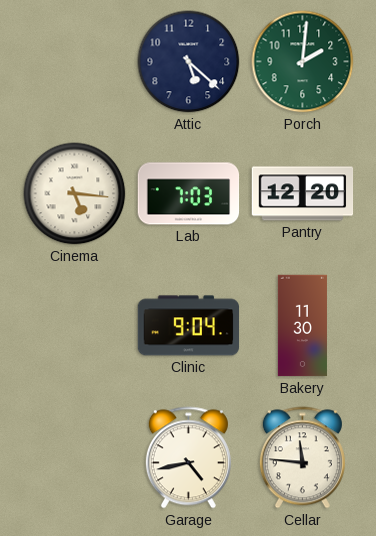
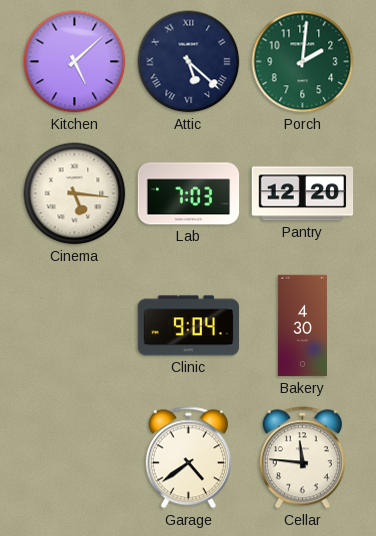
Kitchen: none -> 5:08 (75, 62)
Attic numerals: Arabic -> Roman (189, 62)
Bakery: 11:30 -> 4:30 (302, 326)
Garage: 4:43 -> 4:39 (188, 458)
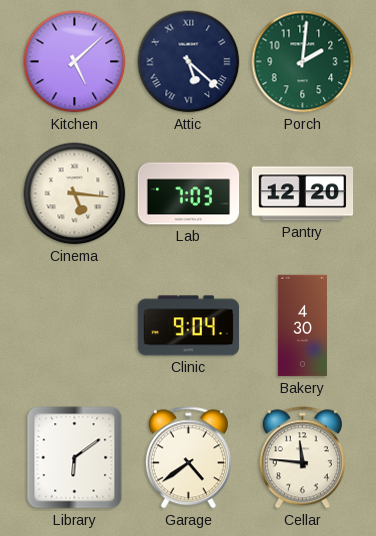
Library: none -> 6:09 (75, 458)
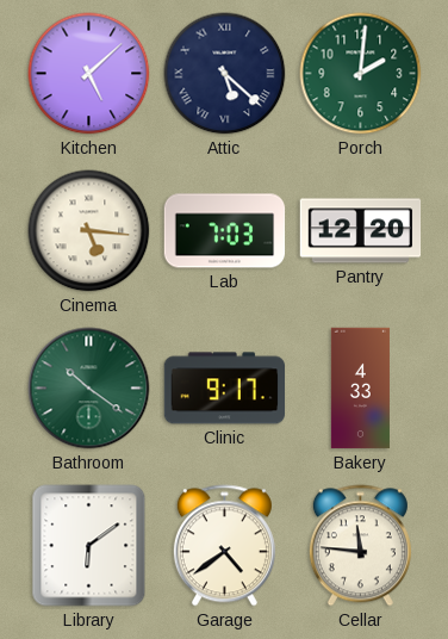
Bathroom: none -> 10:21 (89, 389)
Clinic: 9:04 -> 9:17 (225, 389)
Bakery: 4:30 -> 4:33 (360, 389)
